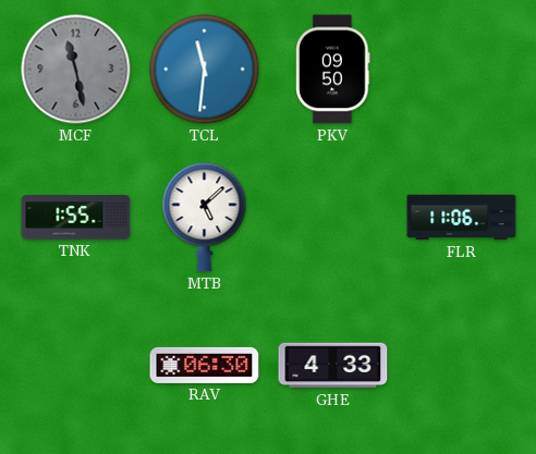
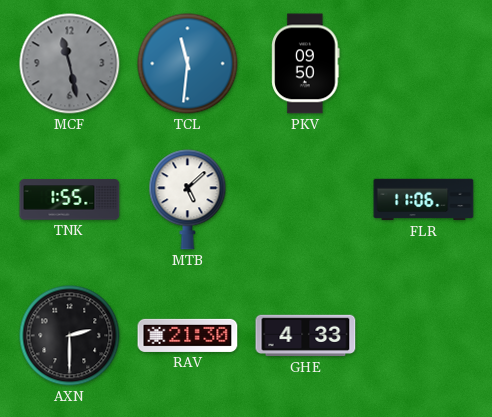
AXN: none -> 2:30 (70, 336)
RAV: 06:30 -> 21:30 (188, 335)
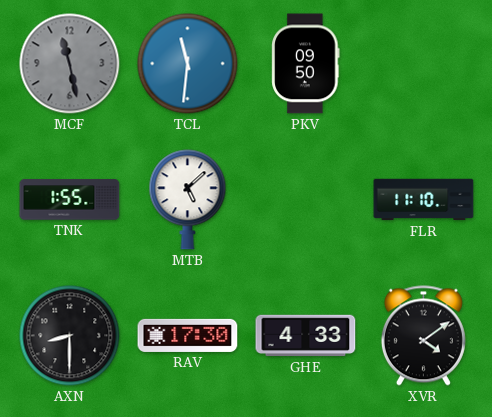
FLR: 11:06 -> 11:10 (424, 200)
AXN: 2:30 -> 8:30 (70, 336)
RAV: 21:30 -> 17:30 (188, 335)
XVR: none -> 4:09 (423, 336)
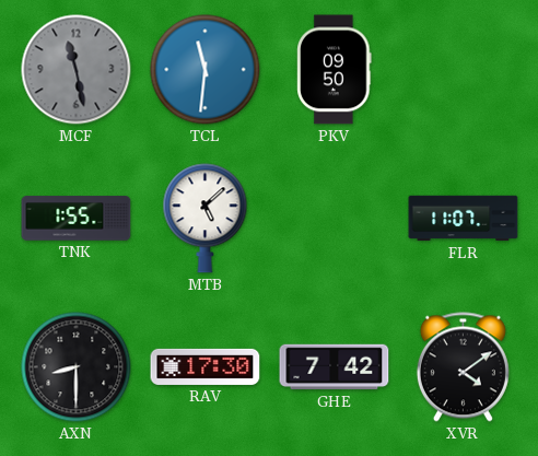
FLR: 11:10 -> 11:07 (464, 219)
GHE: 4:33 -> 7:42 (335, 367)
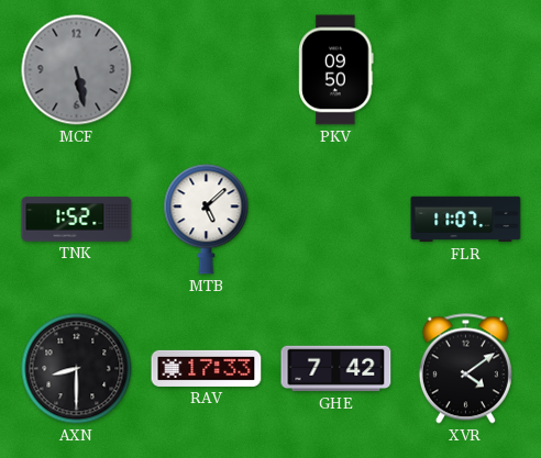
MCF: 11:28 -> 5:28 (77, 70)
TCL: 11:31 -> none (206, 70)
TNK: 1:55 -> 1:52 (77, 220)
RAV: 17:30 -> 17:33 (207, 368)
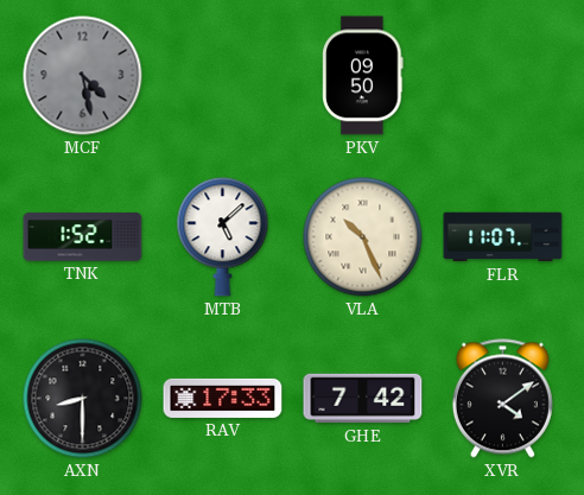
MCF: 5:28 -> 4:28 (83, 76)
VLA: none -> 10:26 (363, 237)
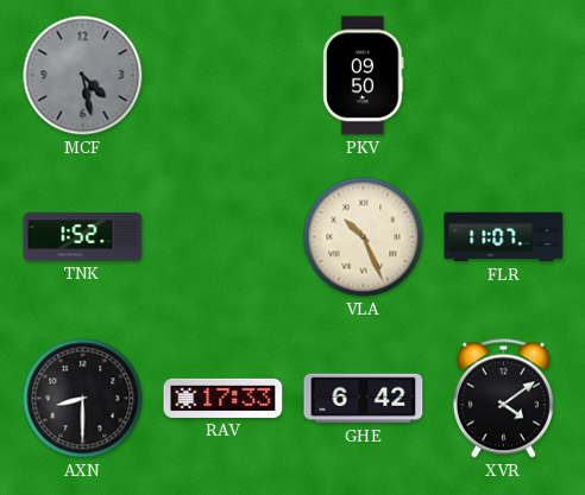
MTB: 5:08 -> none (223, 237)
GHE: 7:42 -> 6:42 (364, 399)
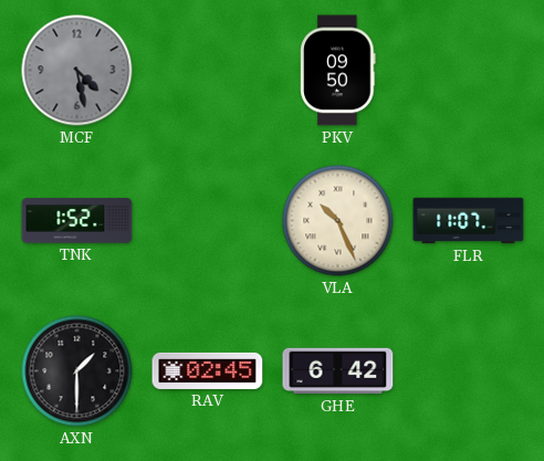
AXN: 8:30 -> 1:30 (77, 371)
RAV: 17:33 -> 02:45 (208, 370)
XVR: 4:09 -> none (503, 399)
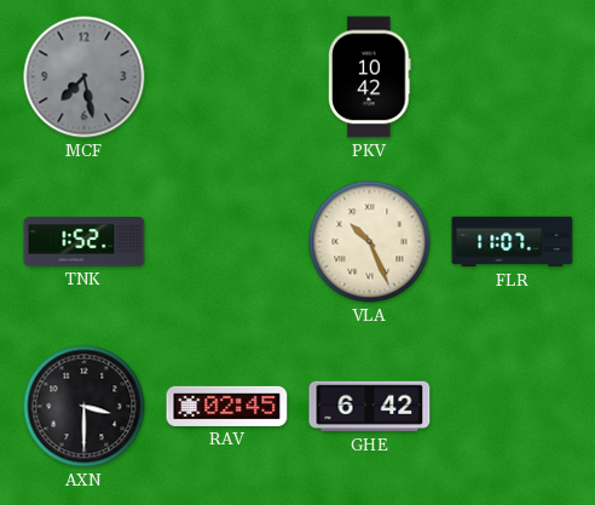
MCF: 4:28 -> 7:28 (85, 78)
PKV: 09:50 -> 10:42 (370, 78)
AXN: 1:30 -> 3:30 (85, 407)
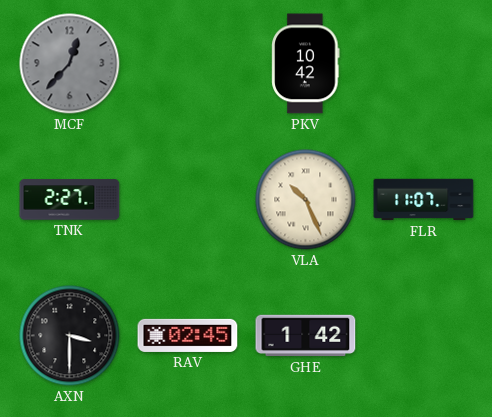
MCF: 7:28 -> 12:37 (70, 64)
TNK: 1:52 -> 2:27 (70, 200)
GHE: 6:42 -> 1:42 (306, 336)
